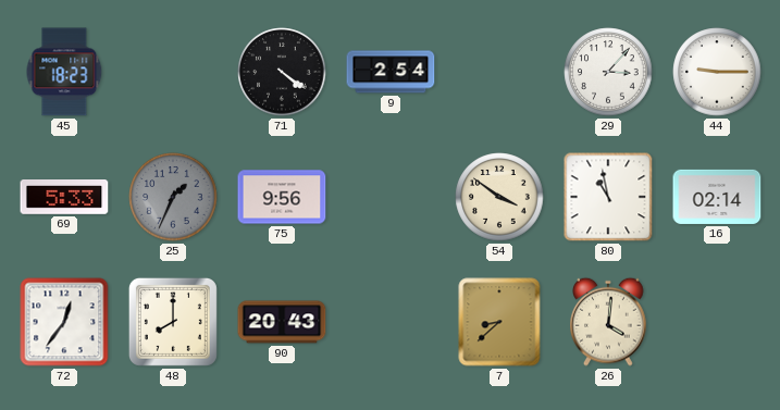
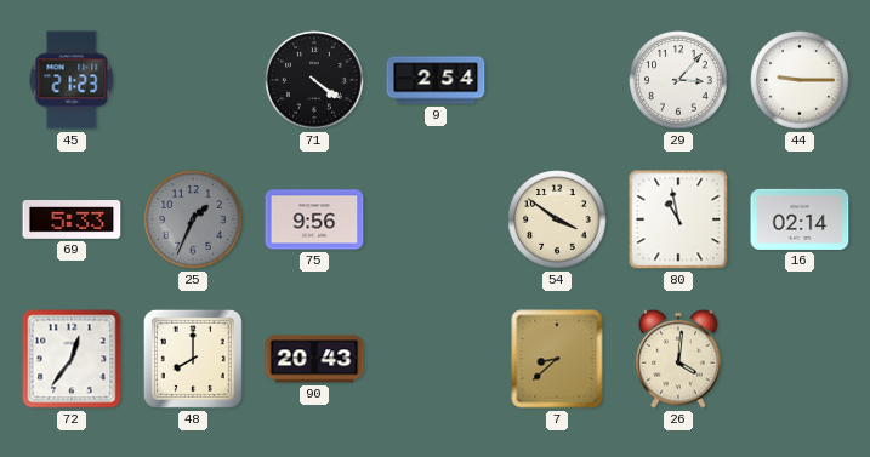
45: 18:23 -> 21:23 (72, 80)
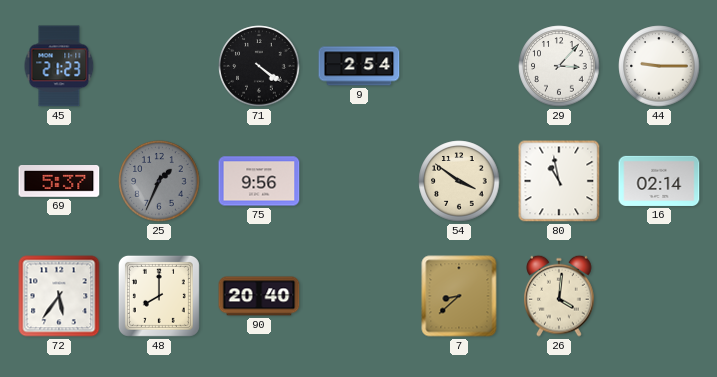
69: 5:33 -> 5:37 (59, 182)
72: 12:36 -> 5:36 (59, 296)
90: 20:43 -> 20:40 (259, 296)
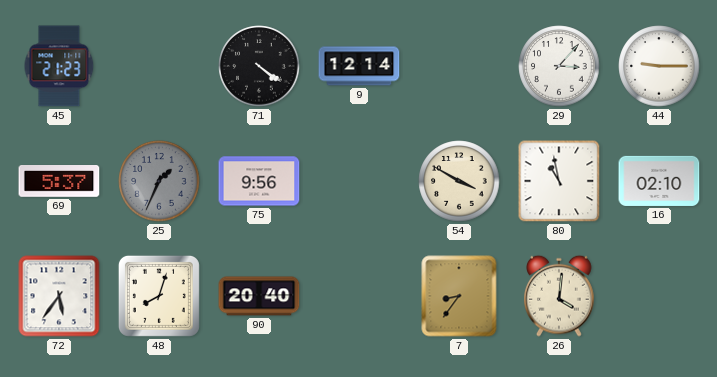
9: 2:54 -> 12:14 (359, 66)
54: 3:51 -> 3:50 (459, 181)
16: 02:14 -> 02:10 (659, 181)
48: 8:00 -> 8:03 (159, 296)
7: 8:38 -> 8:36 (459, 296)
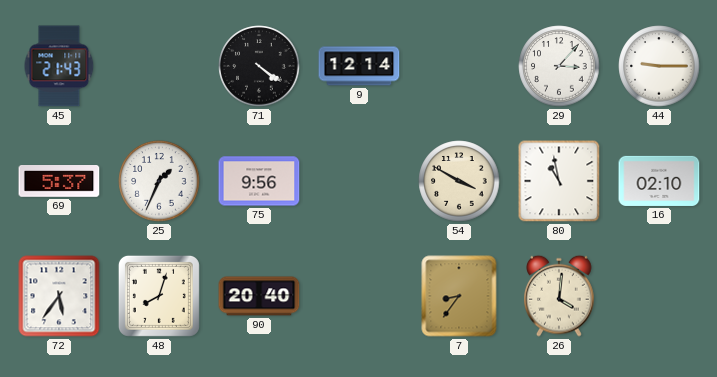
45: 21:23 -> 21:43 (59, 66)
25 dial: grey -> white (159, 181)
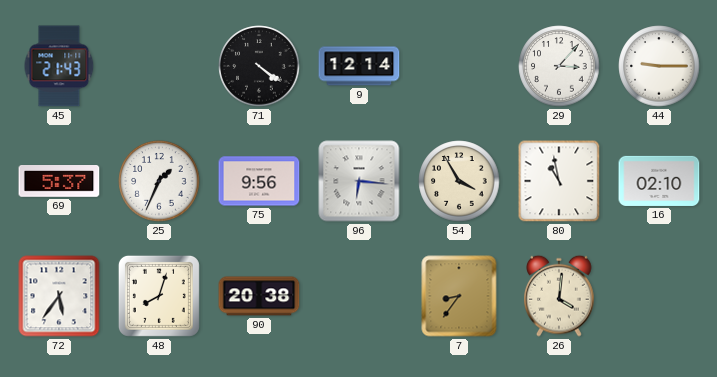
96: none -> 6:16 (359, 181)
54: 3:50 -> 3:55 (459, 181)
90: 20:40 -> 20:38 (259, 296)
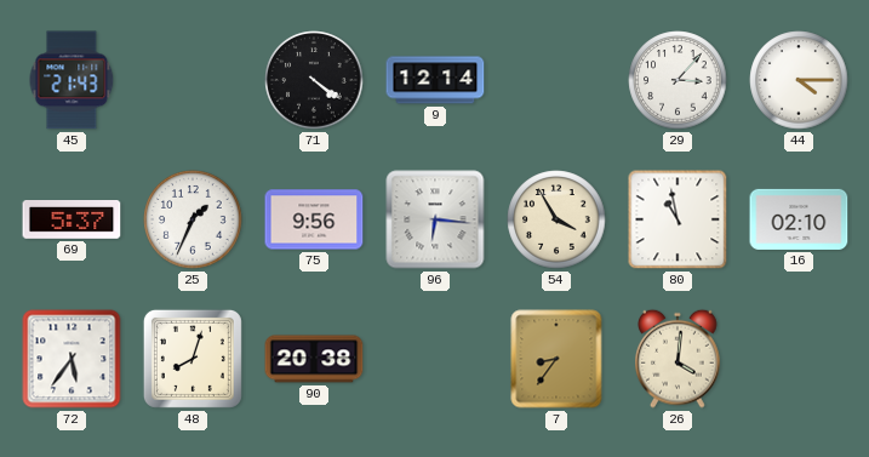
44: 9:15 -> 4:15 (799, 80)
